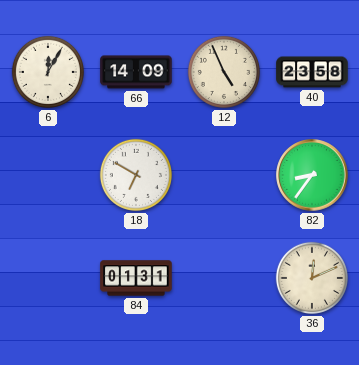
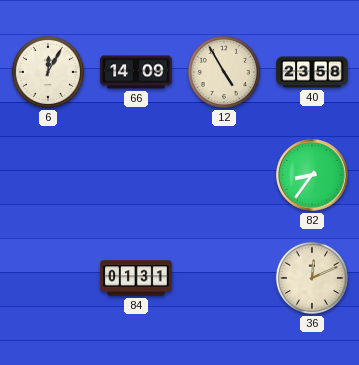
12: 4:56 -> 4:55 (224, 72)
18: 6:50 -> none (136, 175)
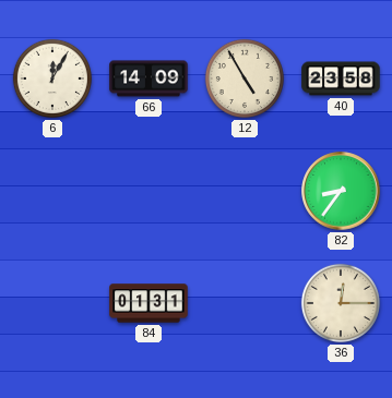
36: 12:11 -> 12:15 (341, 303)
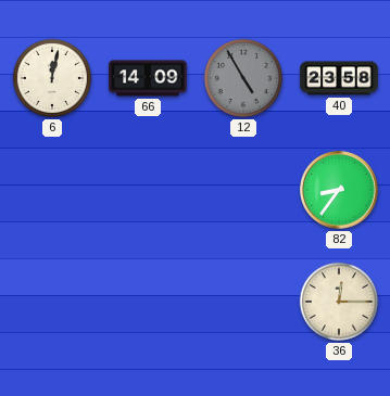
6: 12:05 -> 12:02 (52, 78)
12 dial: cream -> grey (243, 78)
84: 01:31 -> none (149, 303)
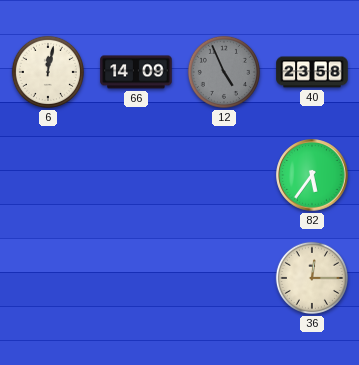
12: 4:55 -> 4:56 (224, 72)
82: 8:36 -> 5:36 (312, 175)
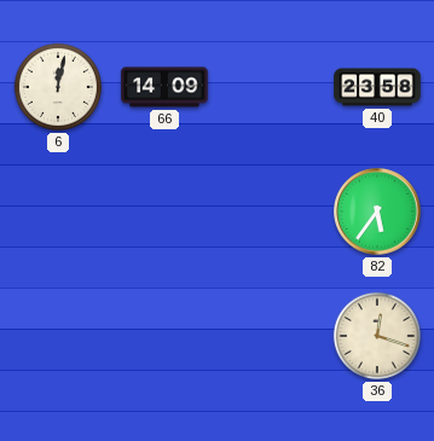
12: 4:56 -> none (224, 72)
36: 12:15 -> 12:18 (377, 336)
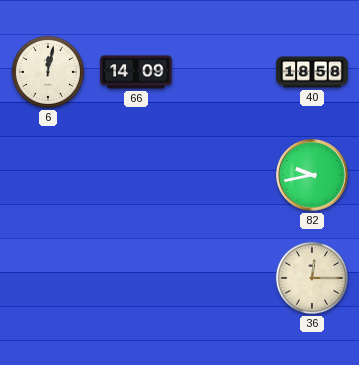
40: 23:58 -> 18:58 (312, 72)
82: 5:36 -> 9:43 (312, 175)
36: 12:18 -> 12:15 (312, 278)
